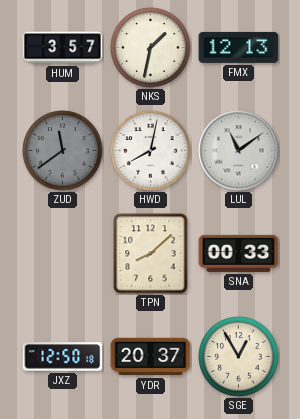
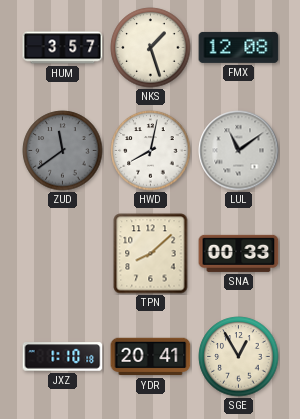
NKS: 1:32 -> 1:27 (151, 48)
FMX: 12:13 -> 12:08 (239, 47)
JXZ: 12:50 -> 1:10 (63, 357)
YDR: 20:37 -> 20:41 (151, 357)
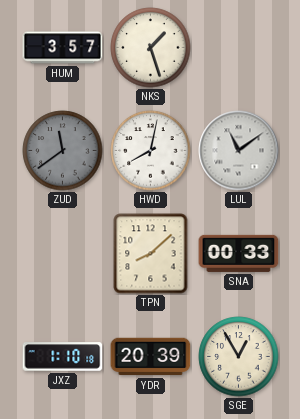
FMX: 12:08 -> none (239, 47)
YDR: 20:41 -> 20:39 (151, 357)
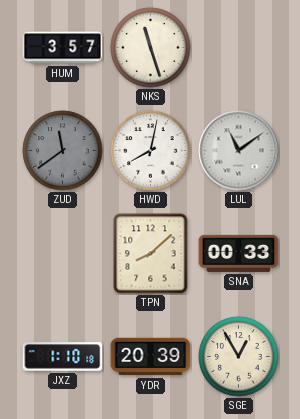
NKS: 1:27 -> 11:27 (151, 48)
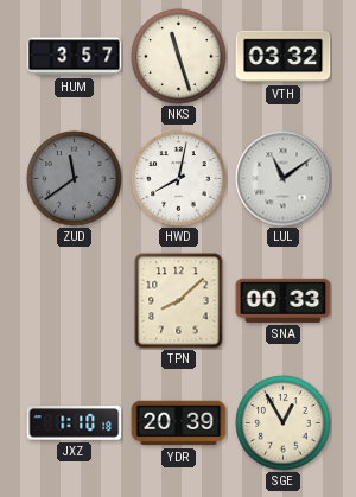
VTH: none -> 03:32 (284, 57)
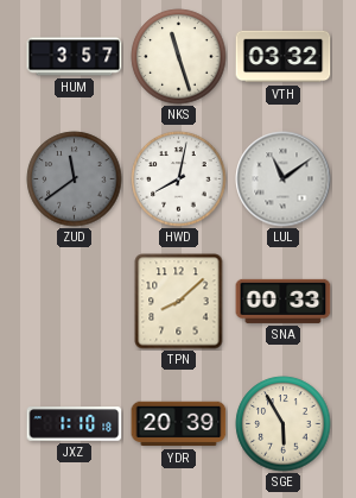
SGE: 12:55 -> 5:55 (284, 424)
